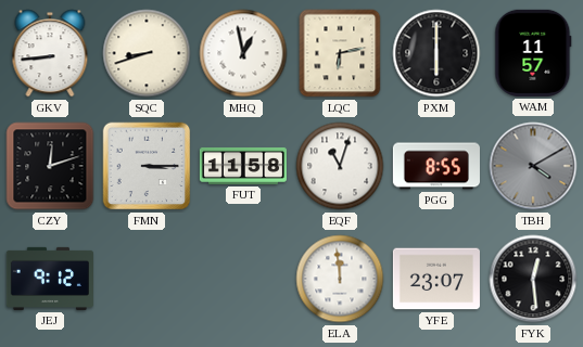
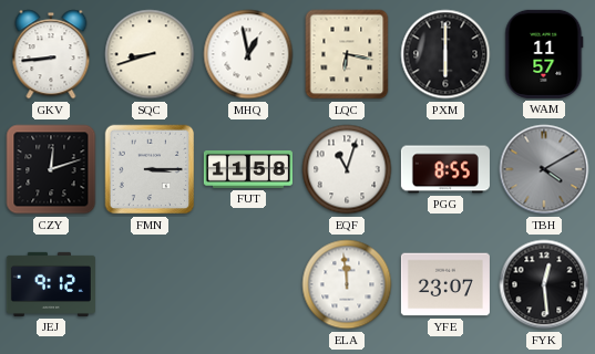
LQC: 6:13 -> 6:17 (347, 54)
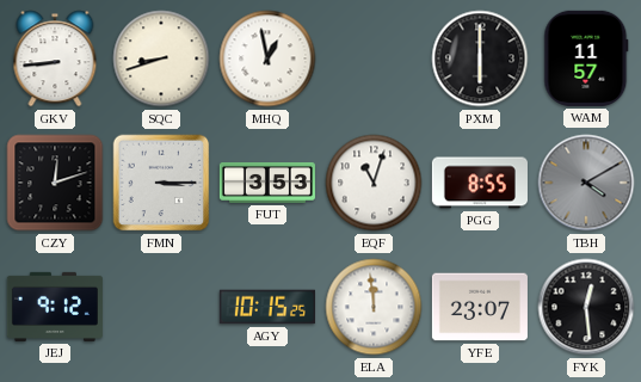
LQC: 6:17 -> none (347, 54)
FUT: 11:58 -> 3:53 (267, 183)
AGY: none -> 10:15 (267, 307)
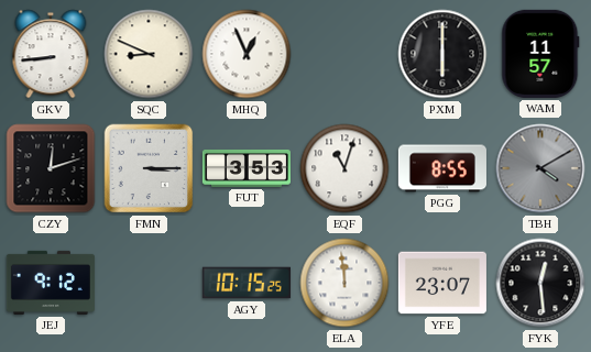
SQC: 8:42 -> 8:49 (149, 54)
MHQ: 12:58 -> 12:56 (247, 54)
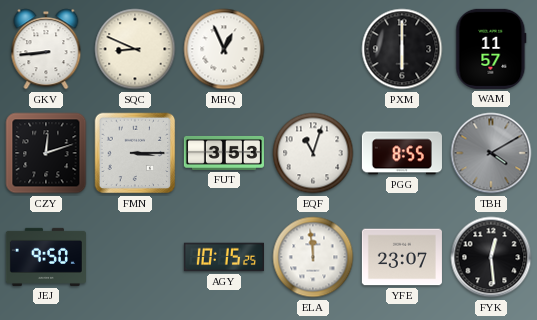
JEJ: 9:12 -> 9:50 (46, 257)
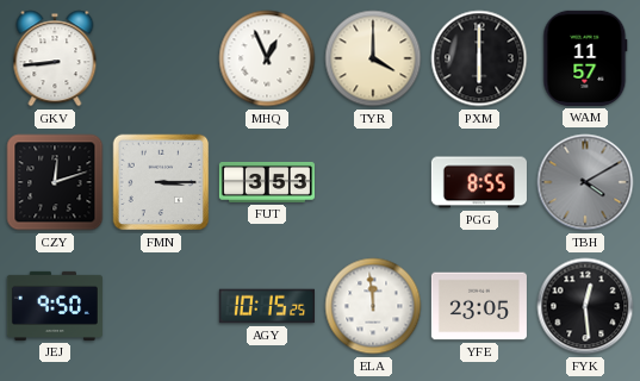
SQC: 8:49 -> none (135, 49)
TYR: none -> 4:00 (373, 58)
EQF: 11:03 -> none (313, 153)
YFE: 23:07 -> 23:05 (479, 306)
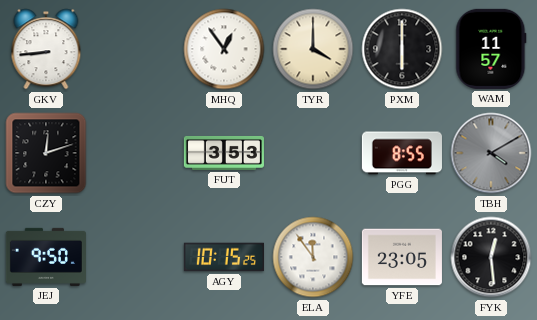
MHQ: 12:56 -> 12:54 (224, 49)
FMN: 3:15 -> none (161, 182)
ELA: 11:59 -> 11:54 (313, 257)
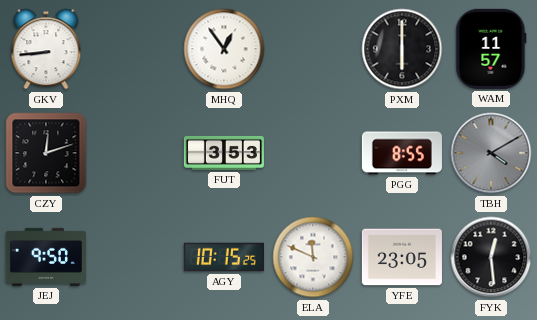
TYR: 4:00 -> none (313, 49)
ELA: 11:54 -> 11:49 (313, 257)
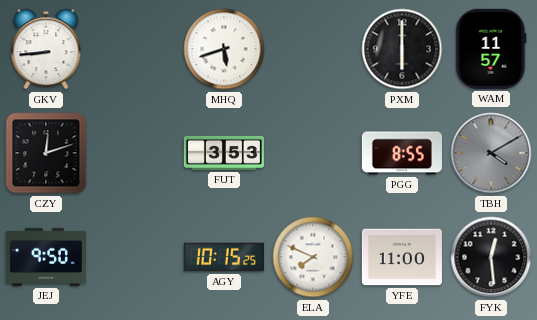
MHQ: 12:54 -> 5:42 (224, 49)
ELA: 11:49 -> 7:49 (313, 257)
YFE: 23:05 -> 11:00 (402, 257)
